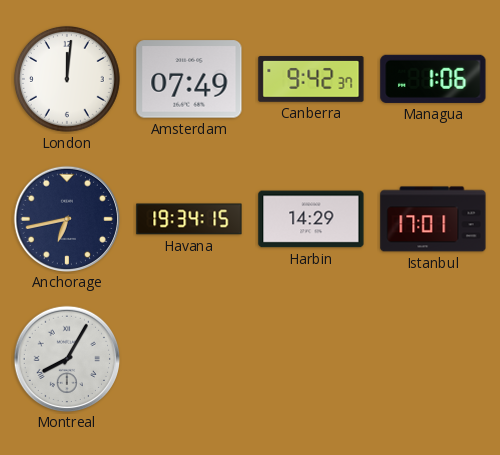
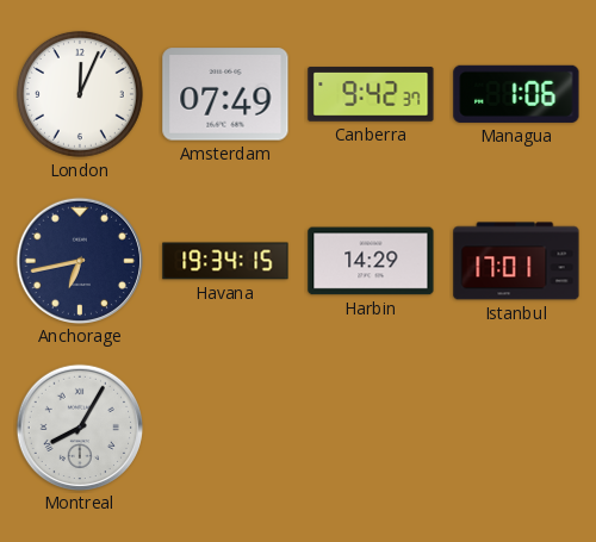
London: 12:01 -> 12:04 (80, 94)
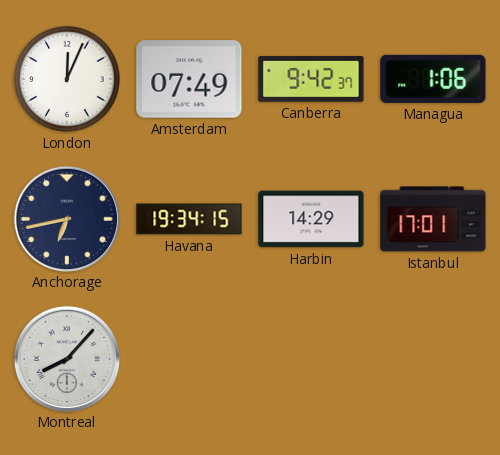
Montreal: 8:05 -> 8:07 (66, 358)
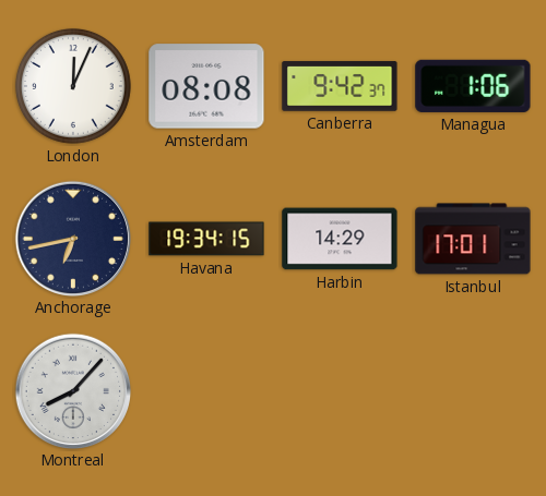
Amsterdam: 07:49 -> 08:08 (206, 86)
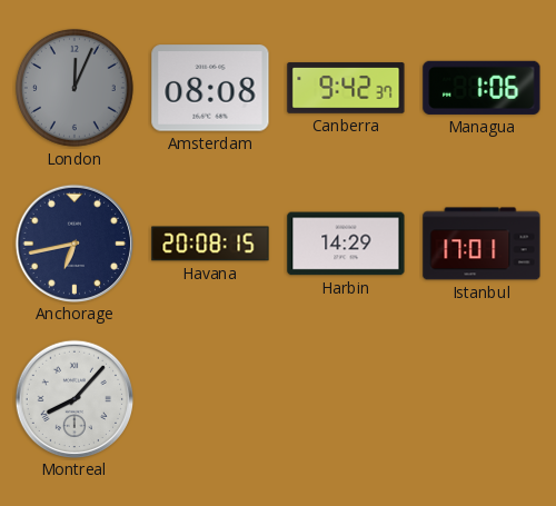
London dial: white -> grey (75, 88)
Havana: 19:34 -> 20:08 (210, 244)
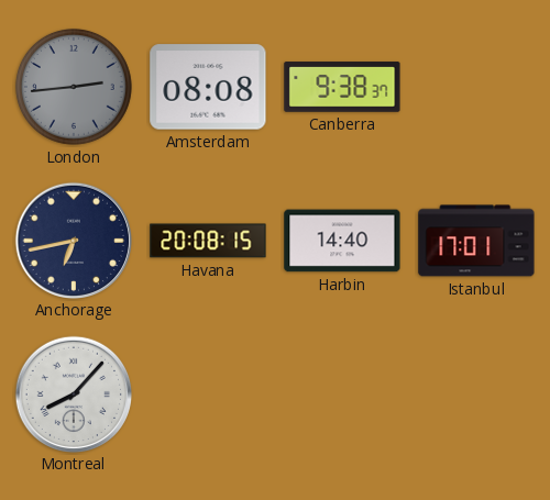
London: 12:04 -> 2:44 (74, 87)
Canberra: 9:42 -> 9:38 (342, 87)
Managua: 1:06 -> none (481, 88)
Harbin: 14:29 -> 14:40 (342, 241)
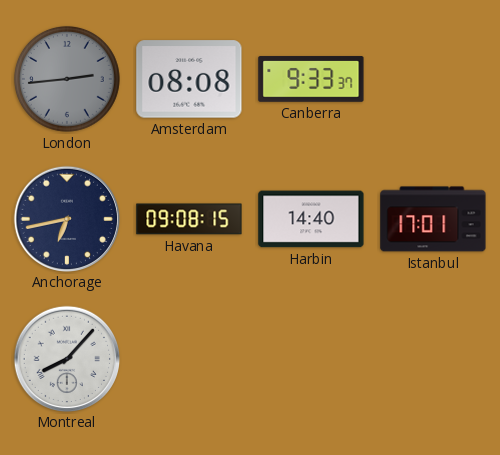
Canberra: 9:38 -> 9:33 (311, 79)
Havana: 20:08 -> 09:08 (189, 219)
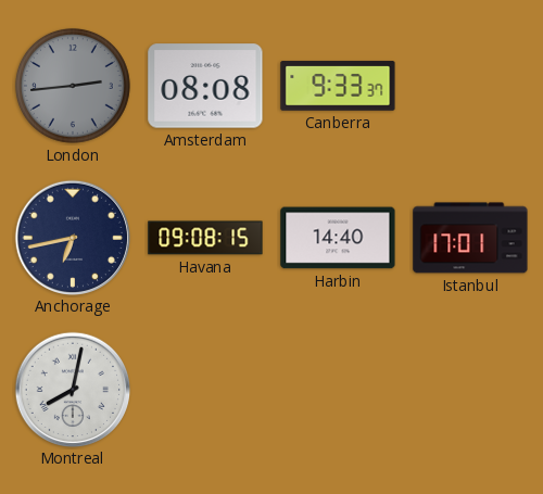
Montreal: 8:07 -> 8:02 (72, 389)
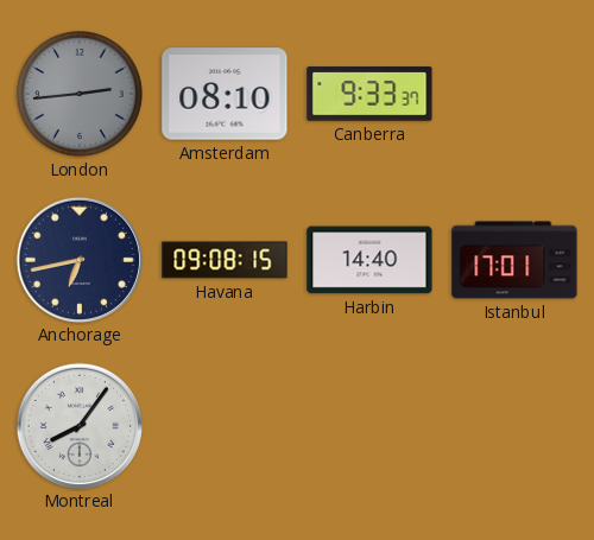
Amsterdam: 08:08 -> 08:10 (225, 94)
Montreal: 8:02 -> 8:06 (78, 425)
